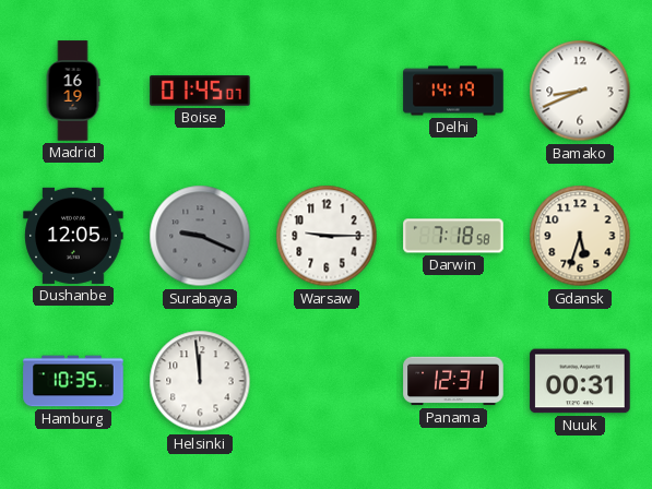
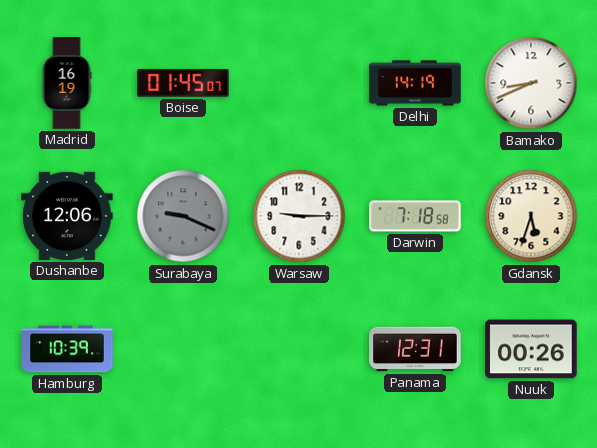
Dushanbe: 12:05 -> 12:06 (67, 216)
Hamburg: 10:35 -> 10:39 (67, 349)
Helsinki: 11:59 -> none (200, 381)
Nuuk: 00:31 -> 00:26 (531, 349)
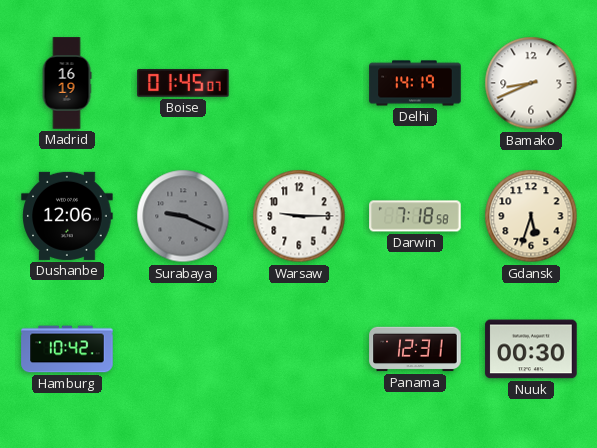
Hamburg: 10:39 -> 10:42 (67, 349)
Nuuk: 00:26 -> 00:30 (531, 349)
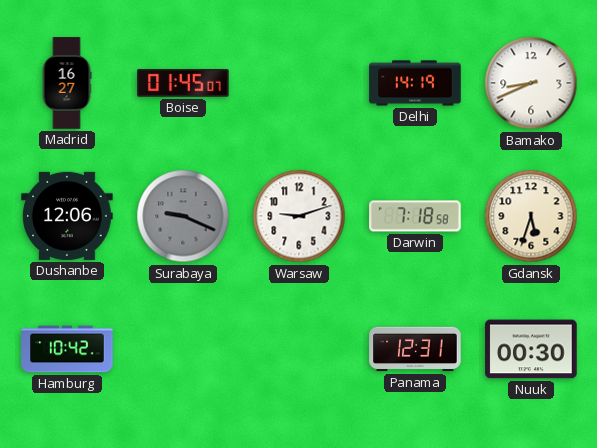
Madrid: 16:19 -> 16:27 (67, 83)
Warsaw: 9:15 -> 9:12 (299, 216)
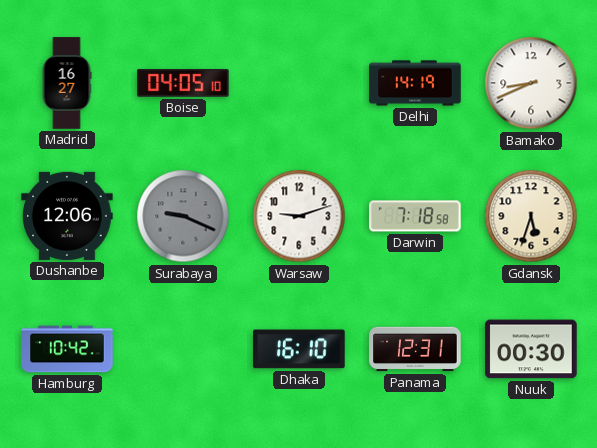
Boise: 01:45 -> 04:05 (183, 83)
Dhaka: none -> 16:10 (299, 349)
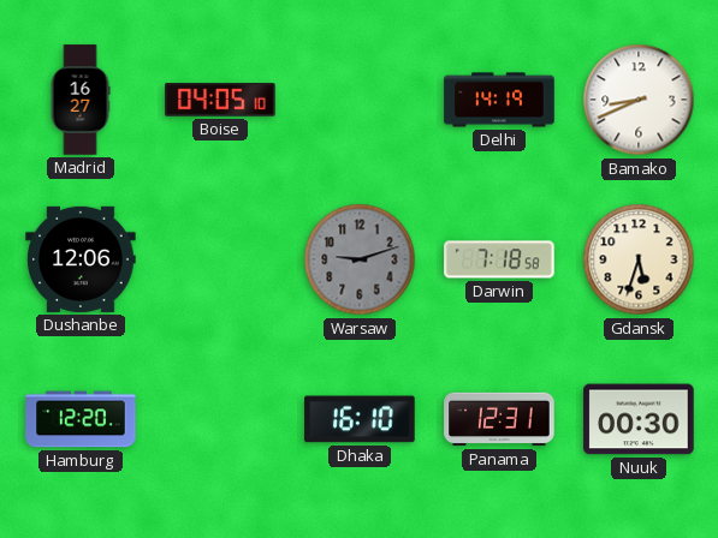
Surabaya: 9:19 -> none (183, 216)
Warsaw dial: white -> grey (360, 259)
Hamburg: 10:42 -> 12:20 (81, 419)
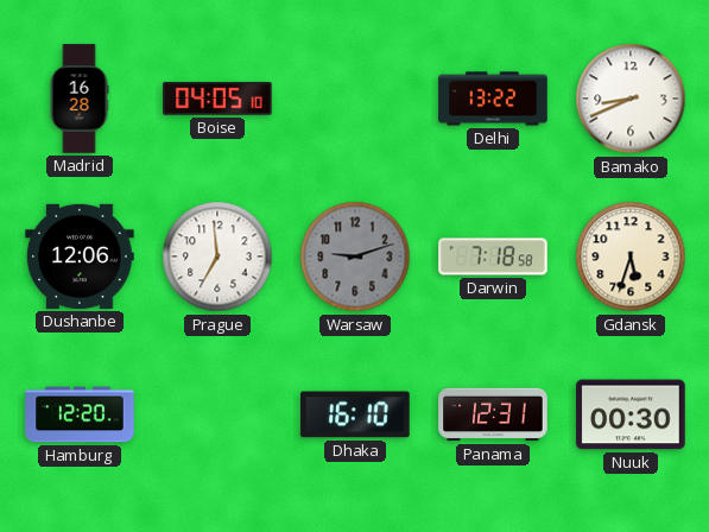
Madrid: 16:27 -> 16:28 (80, 99)
Delhi: 14:19 -> 13:22 (493, 99)
Prague: none -> 6:59 (217, 256)
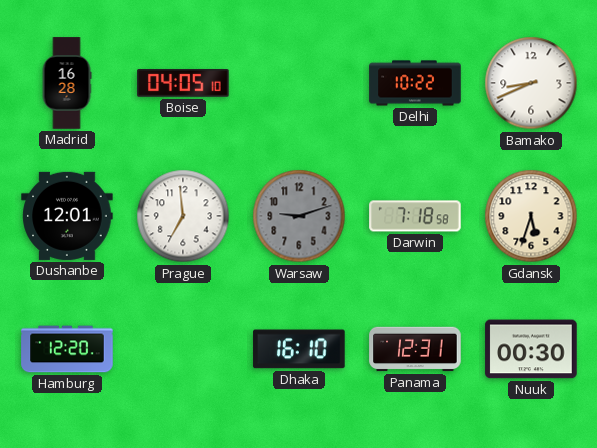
Delhi: 13:22 -> 10:22 (415, 83)
Dushanbe: 12:06 -> 12:01 (67, 216)
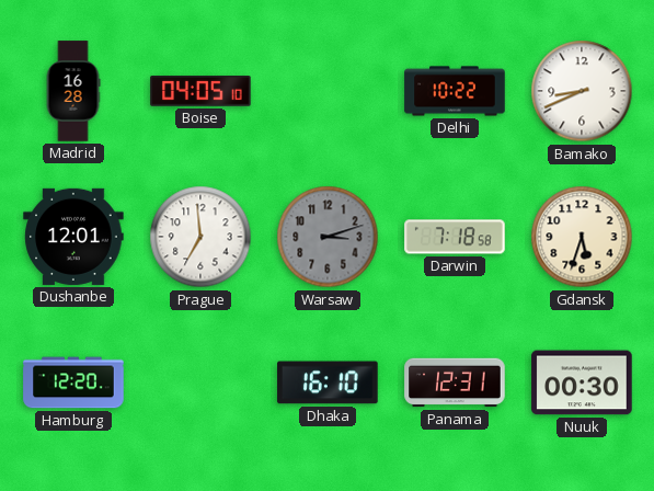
Warsaw: 9:12 -> 3:12 (328, 237)
